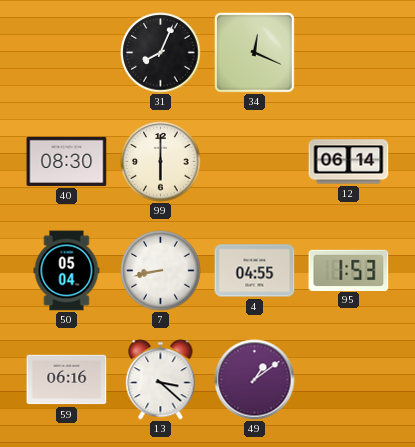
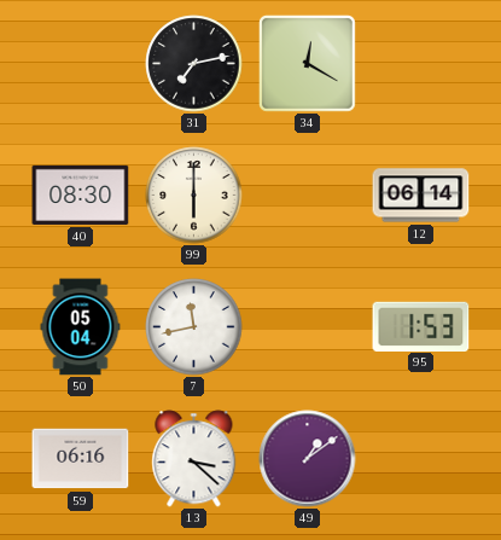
31: 8:04 -> 7:13 (194, 64)
34: 12:19 -> 12:20 (307, 63)
7: 8:43 -> 11:43 (194, 327)
4: 04:55 -> none (255, 271)
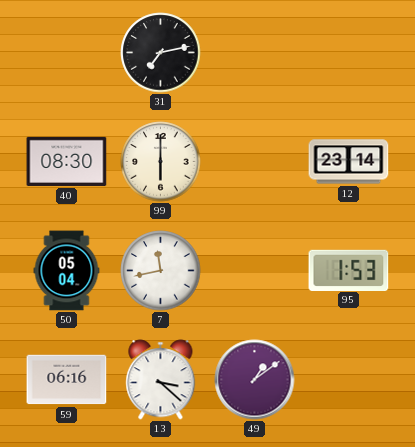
34: 12:20 -> none (307, 63)
12: 06:14 -> 23:14 (349, 162)
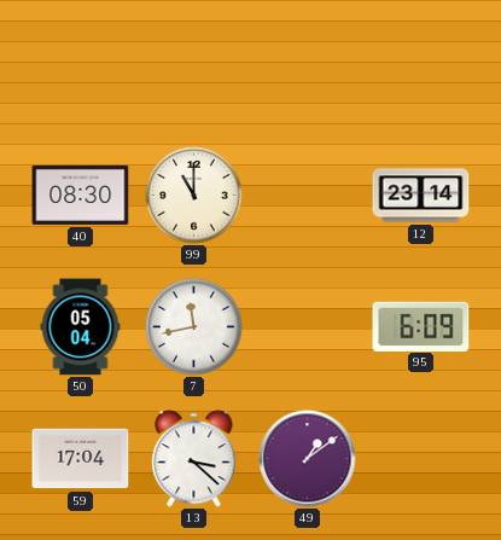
31: 7:13 -> none (161, 53)
99: 6:00 -> 11:00 (194, 196)
95: 1:53 -> 6:09 (421, 326)
59: 06:16 -> 17:04 (81, 459)
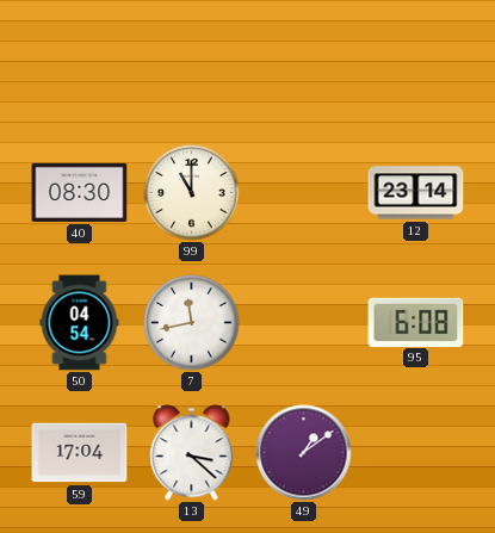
50: 05:04 -> 04:54 (80, 323)
95: 6:09 -> 6:08 (416, 322)
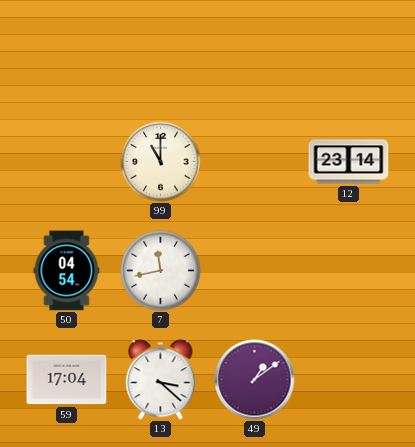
40: 08:30 -> none (80, 192)
95: 6:08 -> none (416, 322)
